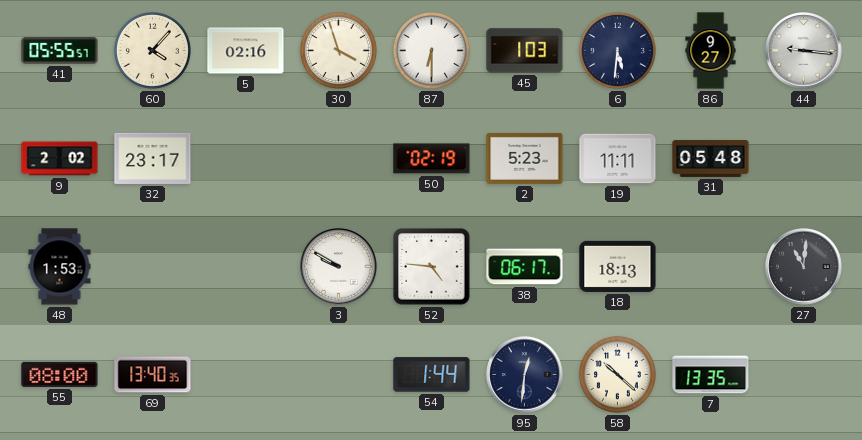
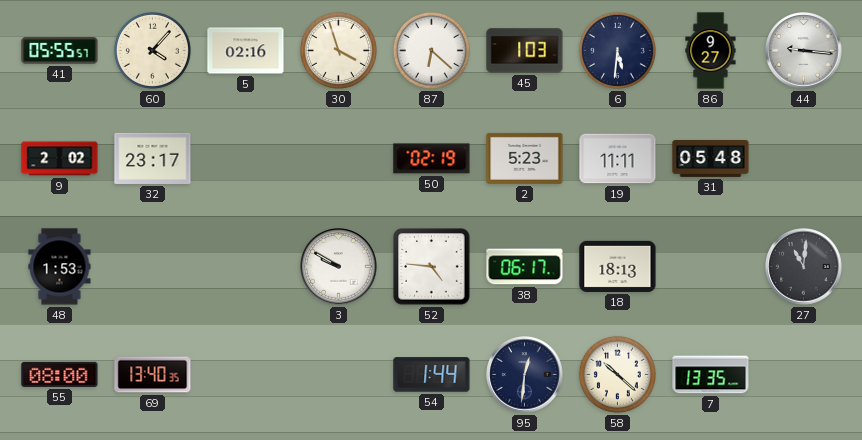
87: 6:30 -> 6:22 (431, 50)
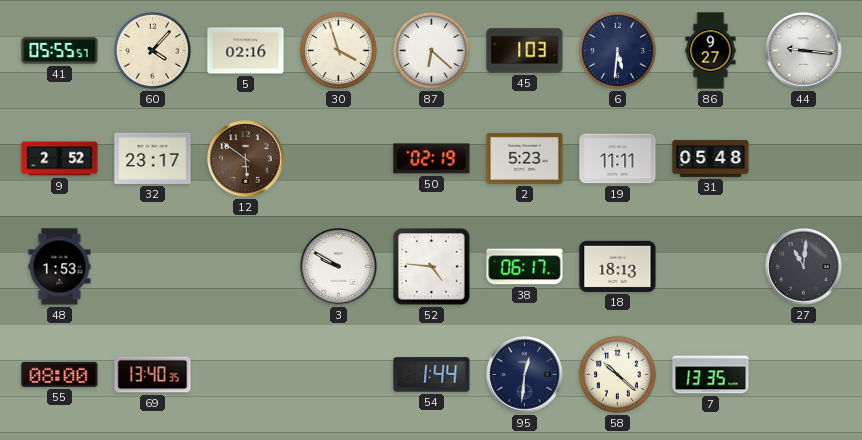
9: 2:02 -> 2:52 (60, 159)
12: none -> 5:51 (246, 159)
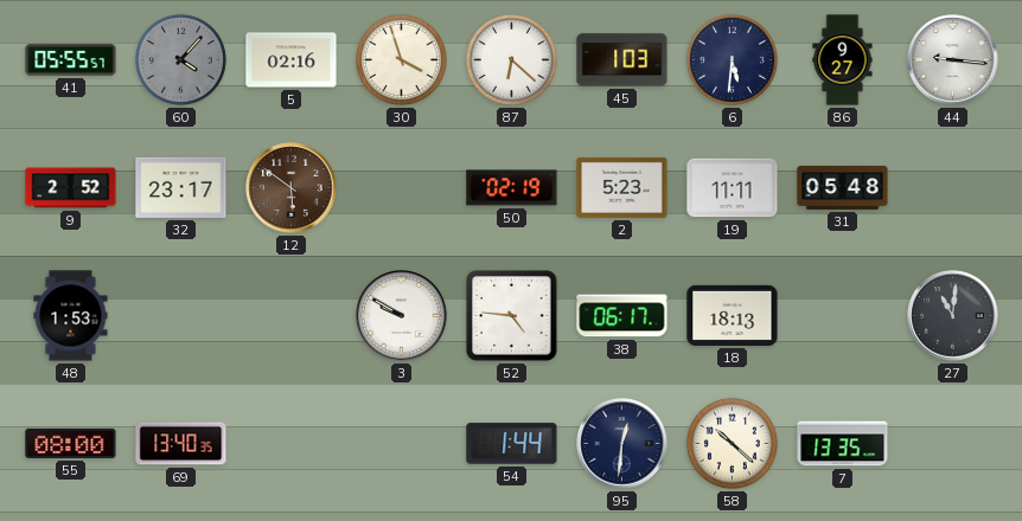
60 dial: cream -> grey (180, 59)
